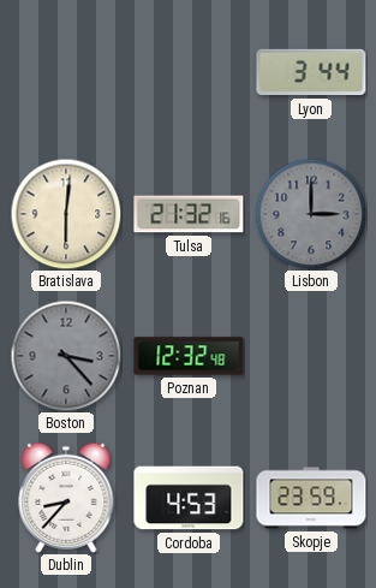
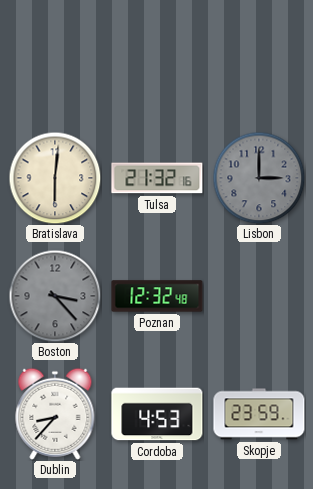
Lyon: 3:44 -> none (311, 72)
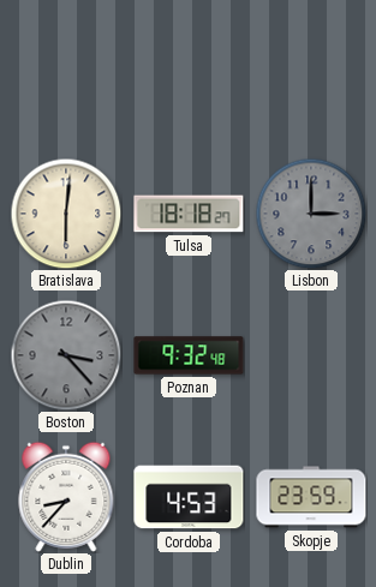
Tulsa: 21:32 -> 18:18 (189, 214)
Poznan: 12:32 -> 9:32 (189, 355)
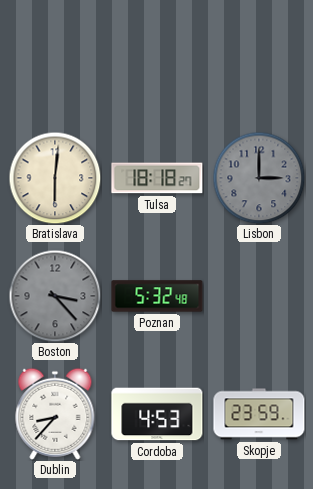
Poznan: 9:32 -> 5:32 (157, 296)
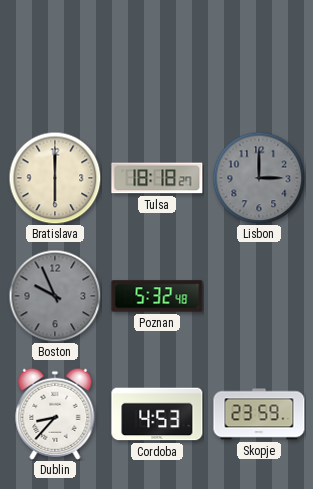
Bratislava: 6:01 -> 6:00 (55, 178)
Boston: 3:23 -> 9:56 (55, 296)
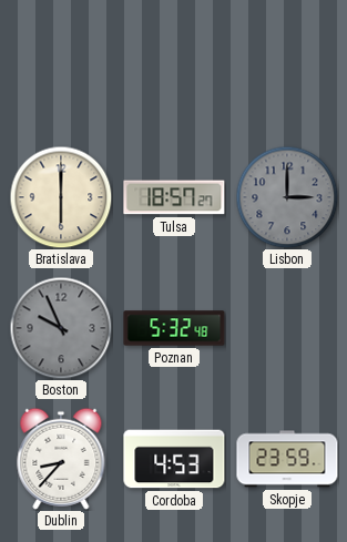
Tulsa: 18:18 -> 18:57 (174, 197)
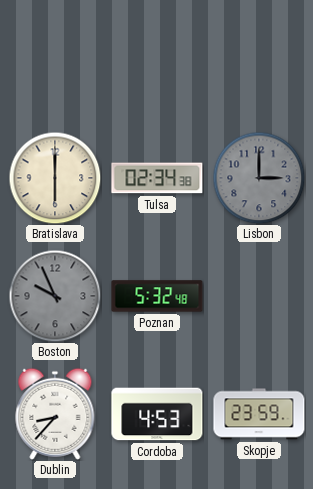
Tulsa: 18:57 -> 02:34 (157, 178)
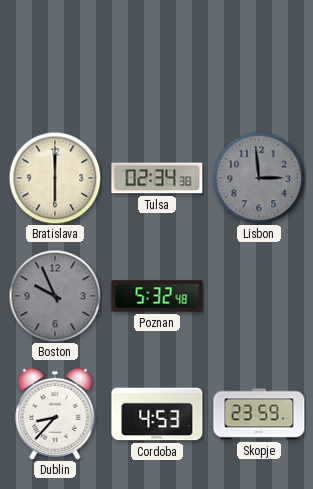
Lisbon: 3:00 -> 2:59 (259, 178)
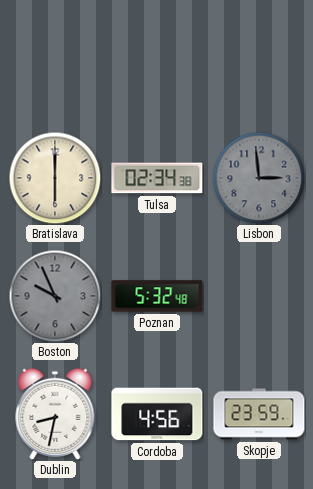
Dublin: 8:37 -> 8:32 (55, 414)
Cordoba: 4:53 -> 4:56 (157, 414)
